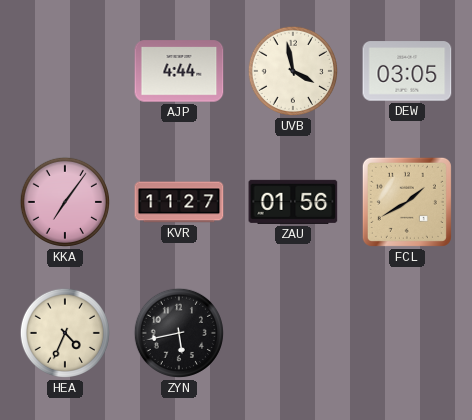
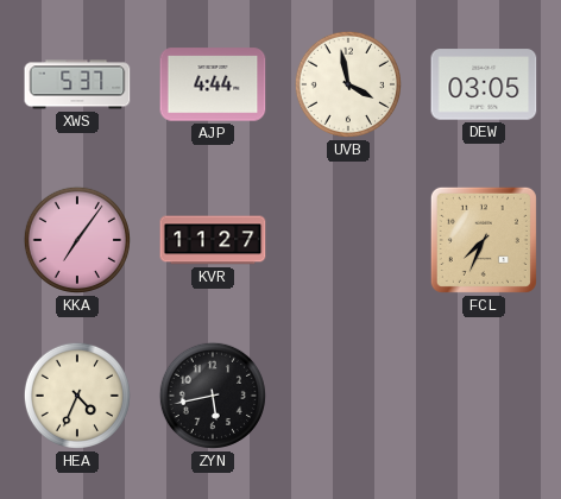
XWS: none -> 5:37 (77, 84)
ZAU: 01:56 -> none (293, 202)
FCL: 1:40 -> 7:34 (484, 240)
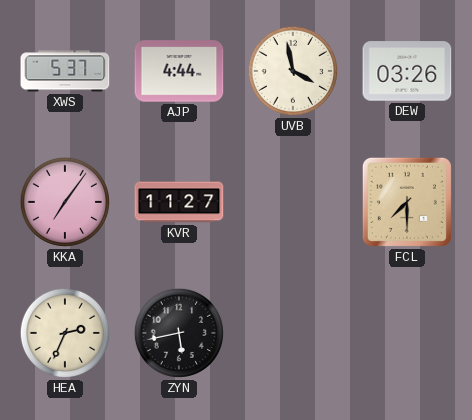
DEW: 03:05 -> 03:26 (407, 71)
FCL: 7:34 -> 7:30 (407, 202)
HEA: 4:34 -> 2:34 (65, 333)
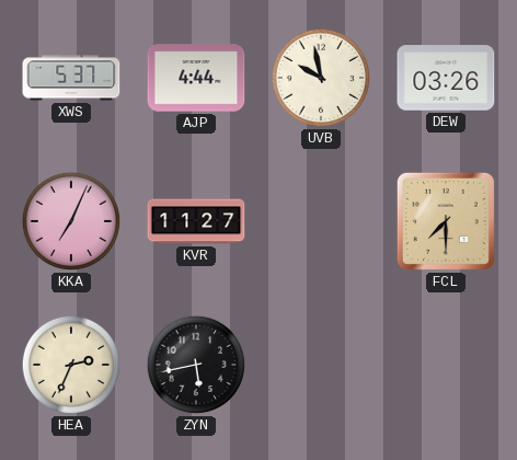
UVB: 3:58 -> 9:58 (321, 78)
KKA: 7:06 -> 7:04 (71, 221)
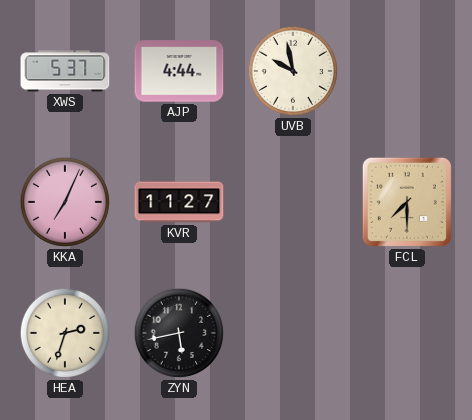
DEW: 03:26 -> none (446, 78)
HEA: 2:34 -> 2:33 (65, 333)
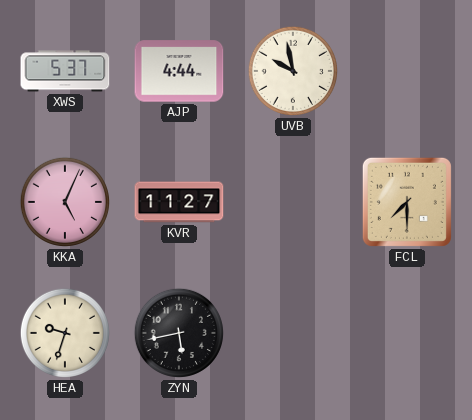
KKA: 7:04 -> 5:04 (65, 202)
HEA: 2:33 -> 9:33 (65, 333)
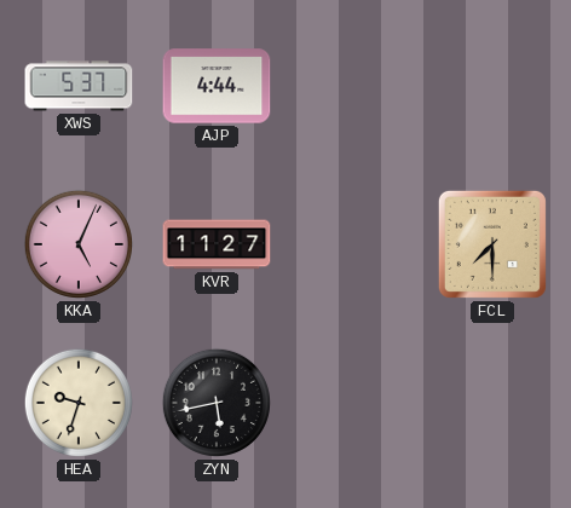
UVB: 9:58 -> none (293, 71)
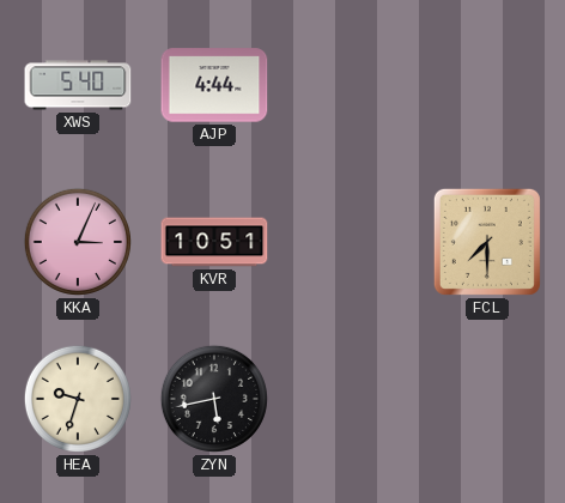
XWS: 5:37 -> 5:40 (78, 85)
KKA: 5:04 -> 3:04 (78, 242)
KVR: 11:27 -> 10:51 (214, 242)
